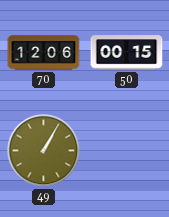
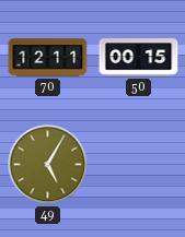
70: 12:06 -> 12:11 (48, 58)
49: 1:05 -> 5:05 (48, 165)
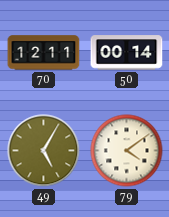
50: 00:15 -> 00:14 (127, 53)
79: none -> 4:09 (127, 151)
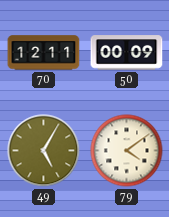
50: 00:14 -> 00:09 (127, 53)
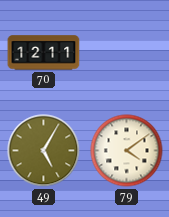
50: 00:09 -> none (127, 53)
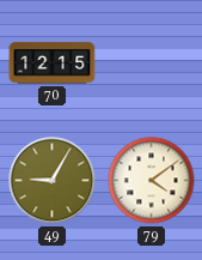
70: 12:11 -> 12:15 (53, 64)
49: 5:05 -> 9:05 (53, 181)
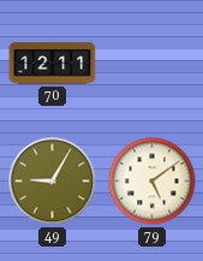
70: 12:15 -> 12:11 (53, 64)
79: 4:09 -> 5:09 (153, 182)
